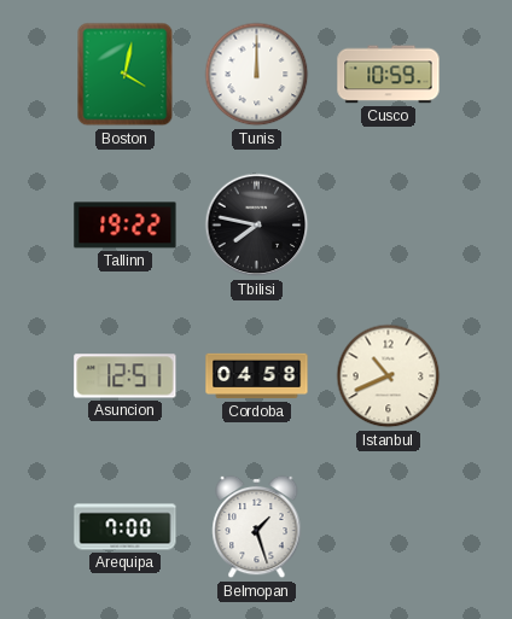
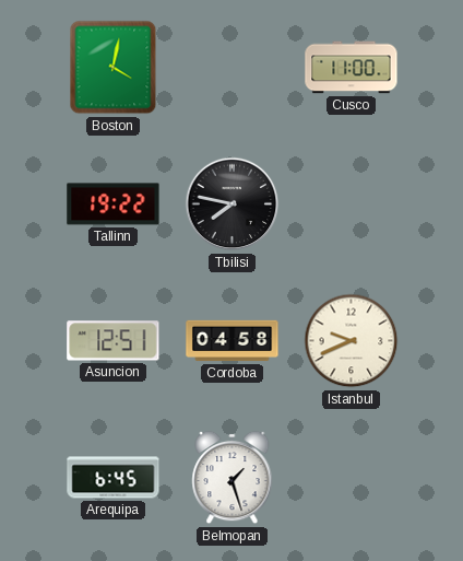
Tunis: 12:00 -> none (257, 75)
Cusco: 10:59 -> 11:00 (352, 68)
Istanbul: 10:41 -> 9:41 (352, 341)
Arequipa: 7:00 -> 6:45 (114, 478)
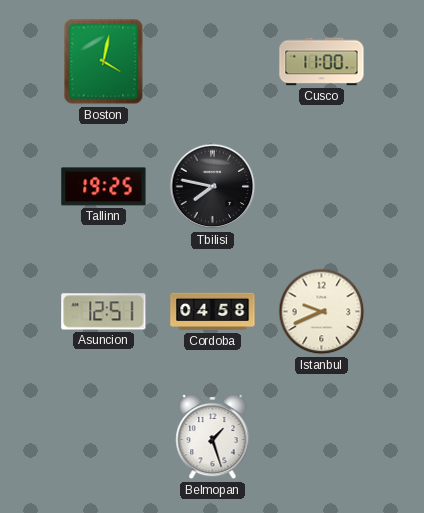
Tallinn: 19:22 -> 19:25 (104, 187)
Arequipa: 6:45 -> none (114, 478)
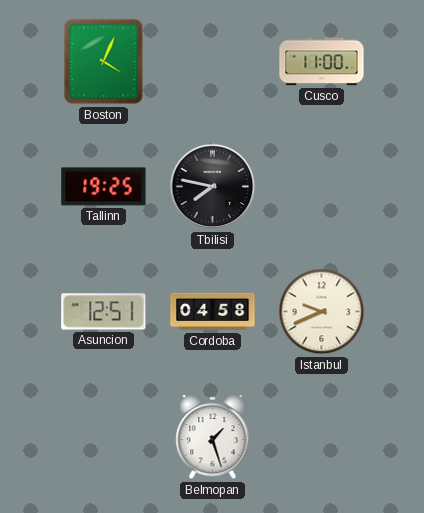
Boston: 4:02 -> 4:04 (104, 62)
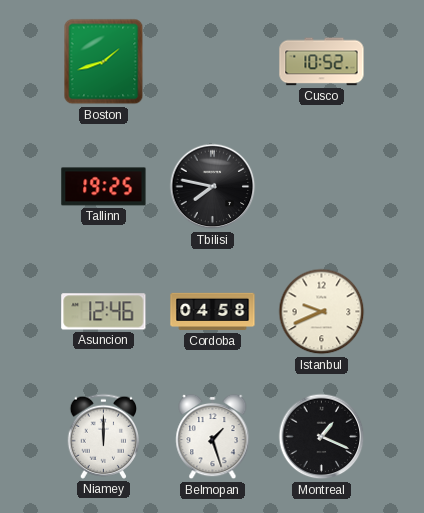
Boston: 4:04 -> 1:42 (104, 62)
Cusco: 11:00 -> 10:52 (322, 62)
Asuncion: 12:51 -> 12:46 (104, 312)
Niamey: none -> 12:00 (104, 436)
Montreal: none -> 1:19 (322, 437)
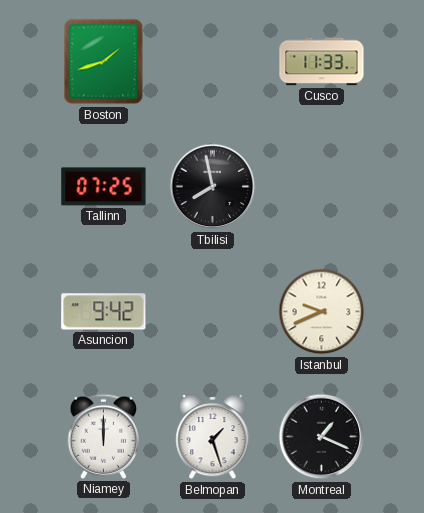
Cusco: 10:52 -> 11:33 (322, 62)
Tallinn: 19:25 -> 07:25 (104, 187)
Tbilisi: 7:47 -> 7:58 (213, 187)
Asuncion: 12:46 -> 9:42 (104, 312)
Cordoba: 04:58 -> none (213, 312)
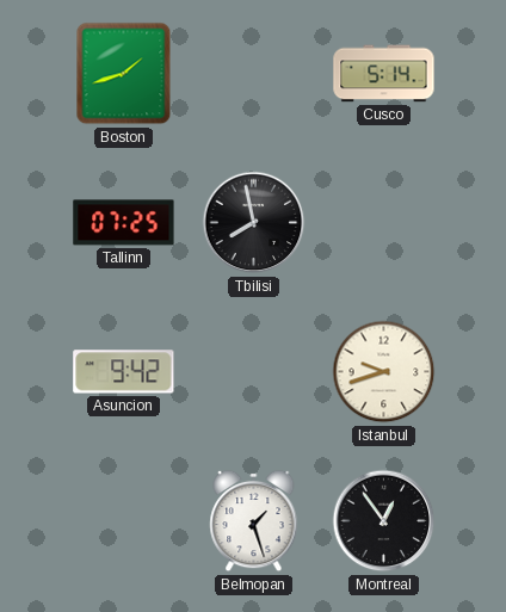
Cusco: 11:33 -> 5:14 (384, 74)
Istanbul: 9:41 -> 9:42 (384, 372)
Niamey: 12:00 -> none (104, 436)
Montreal: 1:19 -> 12:54 (384, 521)
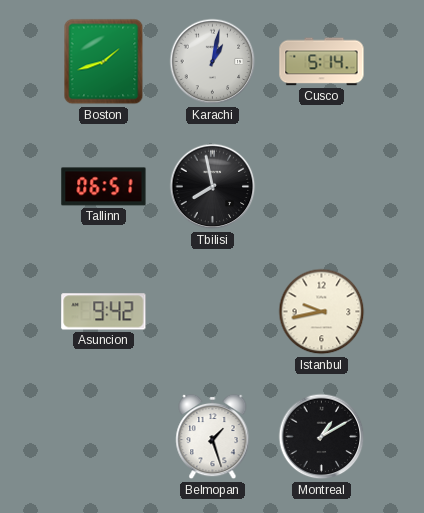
Karachi: none -> 1:02 (213, 62)
Tallinn: 07:25 -> 06:51 (104, 187)
Istanbul: 9:42 -> 9:43 (322, 312)
Montreal: 12:54 -> 1:10 (322, 437)
